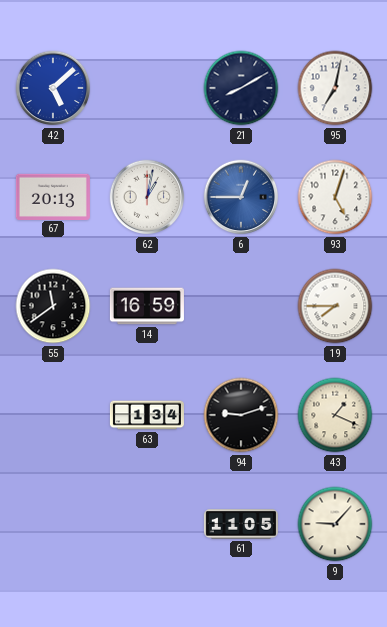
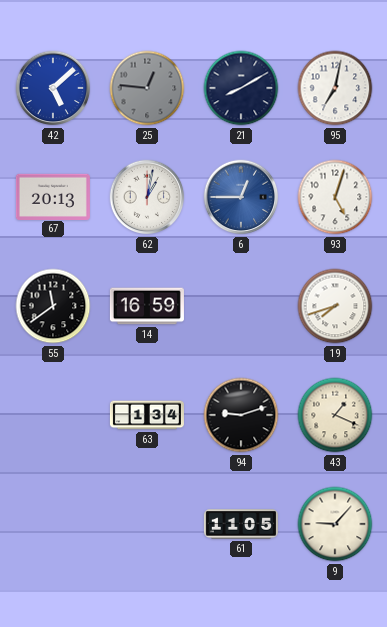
25: none -> 12:46 (147, 88)
19: 7:45 -> 7:42 (335, 306)
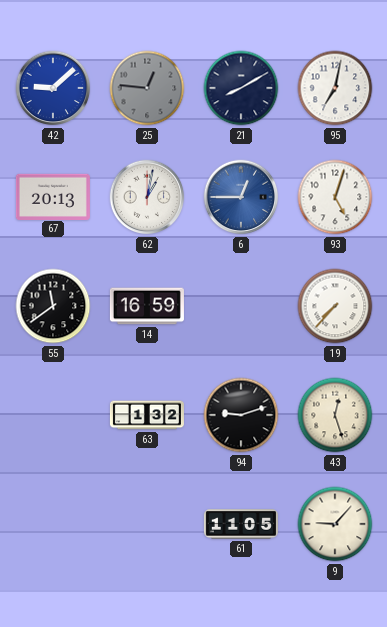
42: 5:08 -> 9:08 (53, 88)
19: 7:42 -> 7:37 (335, 306)
63: 1:34 -> 1:32 (147, 415)
43: 1:19 -> 12:27 (335, 415)
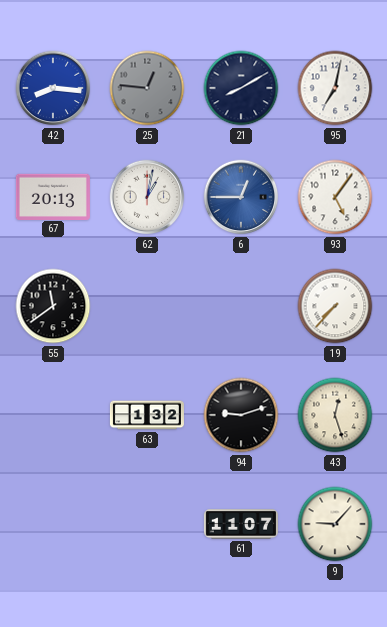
42: 9:08 -> 8:16 (53, 88)
93: 5:03 -> 5:06 (335, 197)
14: 16:59 -> none (147, 306)
61: 11:05 -> 11:07 (241, 524)
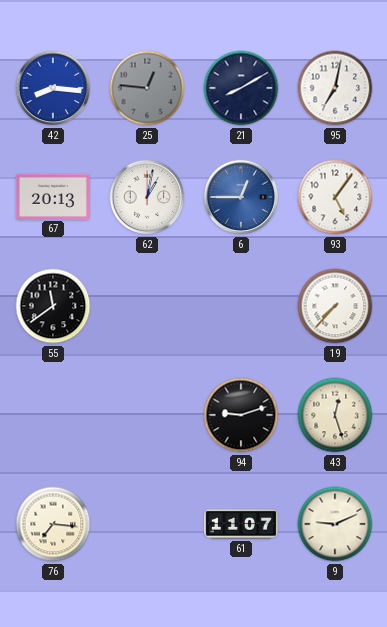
63: 1:32 -> none (147, 415)
76: none -> 7:16 (53, 524)
9: 9:07 -> 9:11 (335, 524)
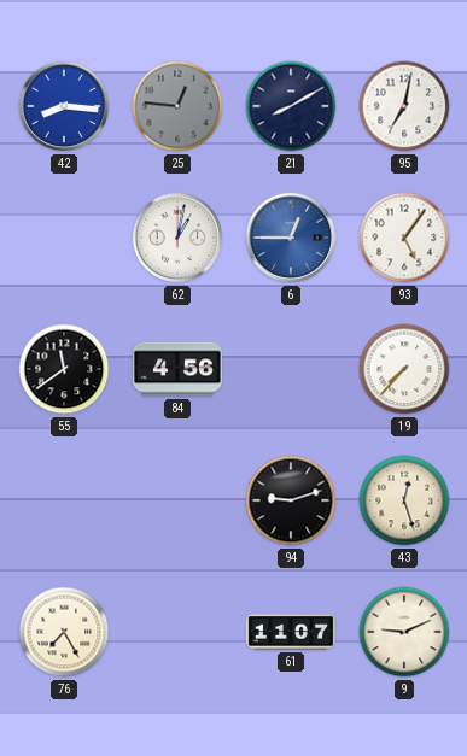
67: 20:13 -> none (53, 196)
84: none -> 4:56 (177, 369)
76: 7:16 -> 7:25 (64, 632)
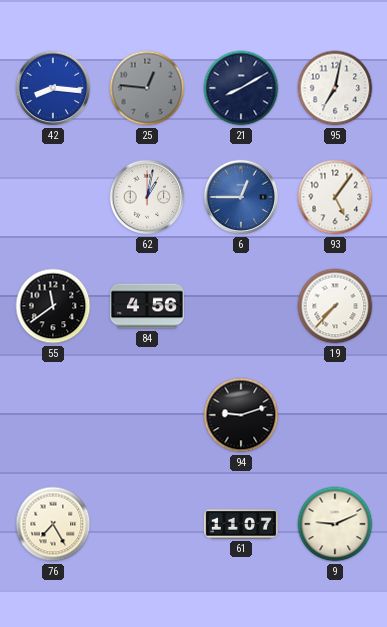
43: 12:27 -> none (404, 500)
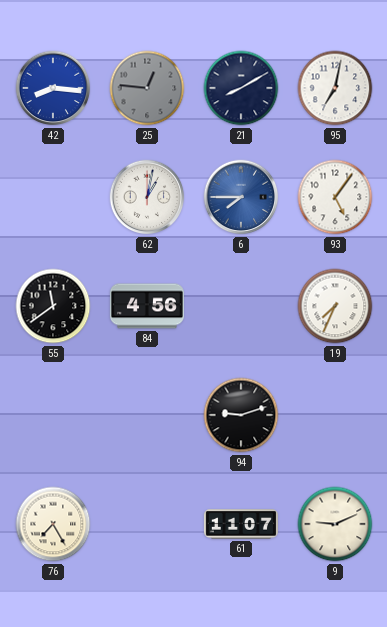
6: 12:45 -> 7:45 (241, 197)
19: 7:37 -> 7:34 (335, 306)
